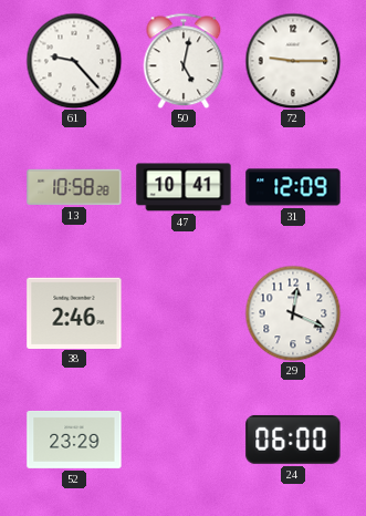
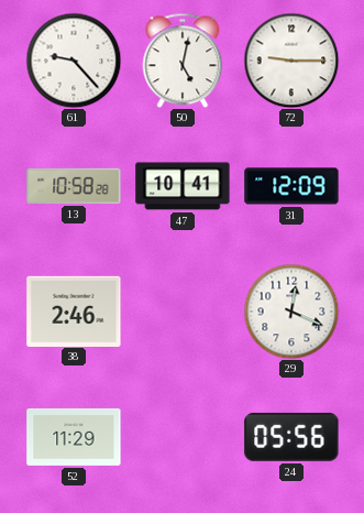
52: 23:29 -> 11:29 (74, 437)
24: 06:00 -> 05:56 (291, 437)
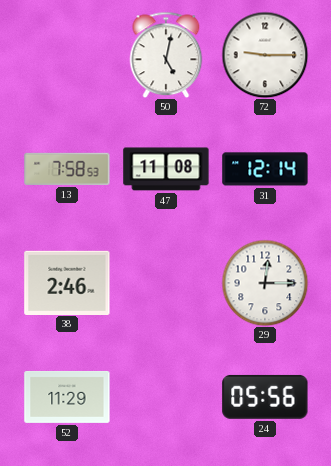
61: 9:23 -> none (74, 61)
13: 10:58 -> 7:58 (67, 169)
47: 10:41 -> 11:08 (166, 169)
31: 12:09 -> 12:14 (265, 169)
29: 12:19 -> 12:15 (265, 283)
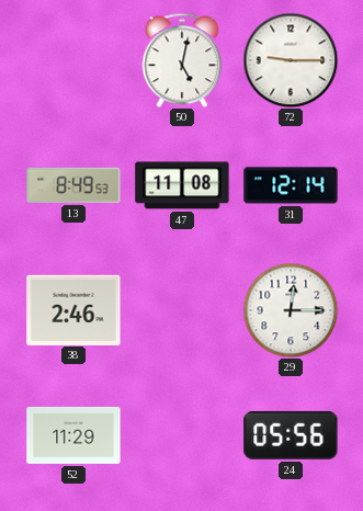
13: 7:58 -> 8:49 (73, 185)
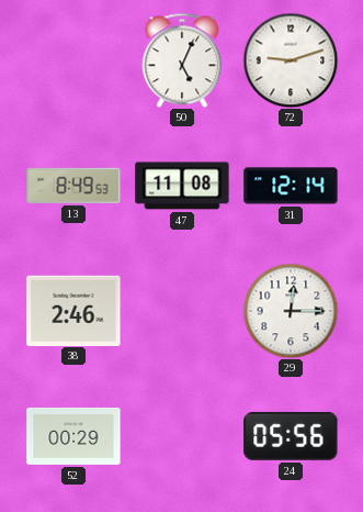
50: 5:02 -> 5:04 (182, 60)
72: 9:15 -> 9:12 (291, 60)
52: 11:29 -> 00:29 (73, 436)
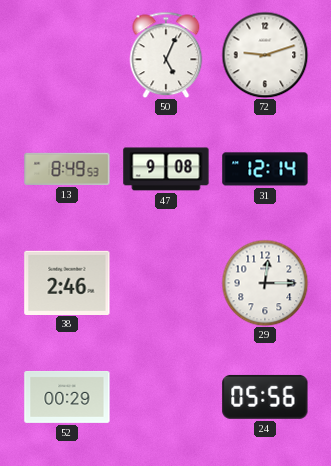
47: 11:08 -> 9:08 (166, 169)
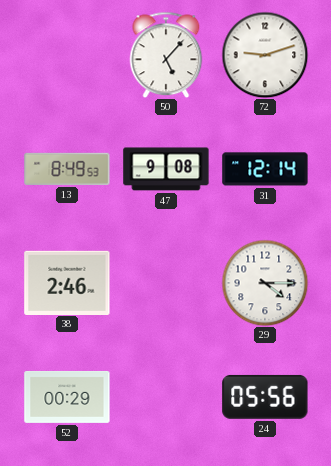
50: 5:04 -> 5:07 (166, 55)
29: 12:15 -> 4:15 (265, 283)
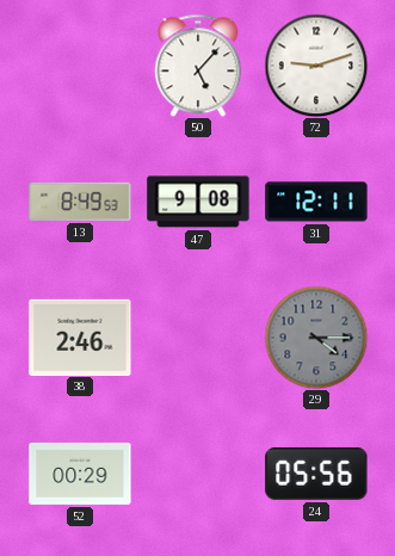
31: 12:14 -> 12:11 (316, 202)
29 dial: white -> grey (316, 338)
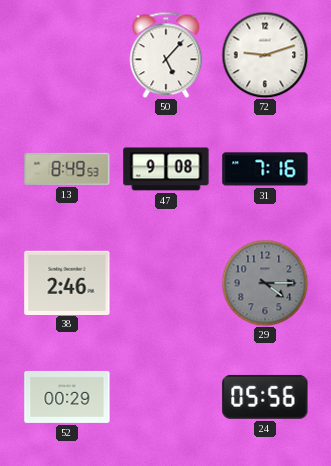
31: 12:11 -> 7:16 (265, 169)
